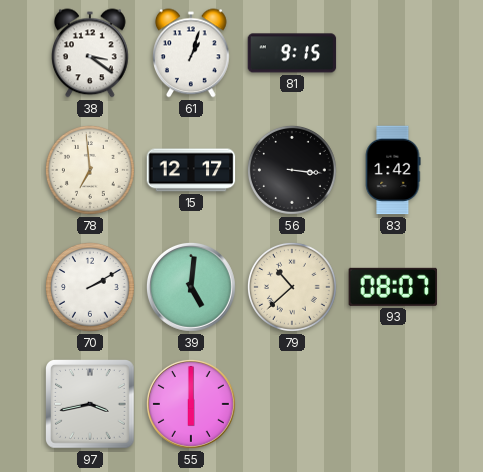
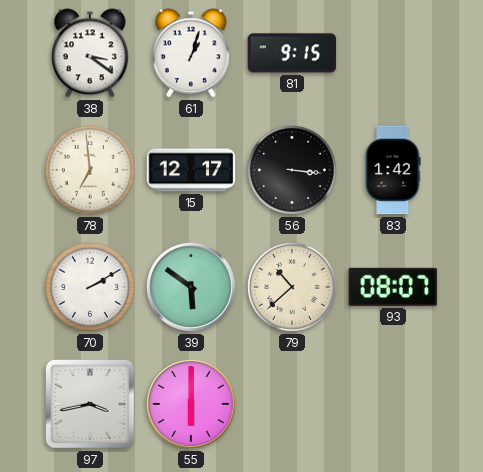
39: 5:01 -> 5:51 (191, 287)
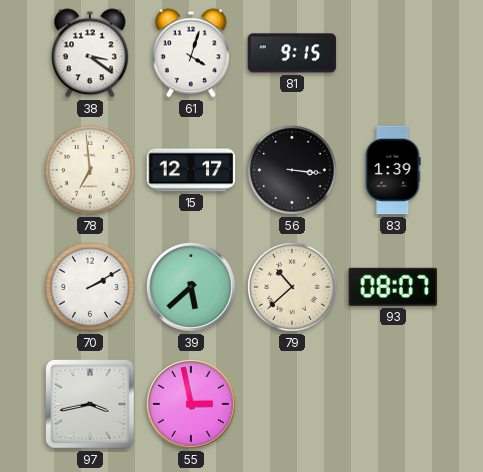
61: 1:03 -> 4:03 (192, 53)
83: 1:42 -> 1:39 (393, 170)
39: 5:51 -> 5:38 (191, 287)
55: 6:00 -> 2:58 (191, 404)
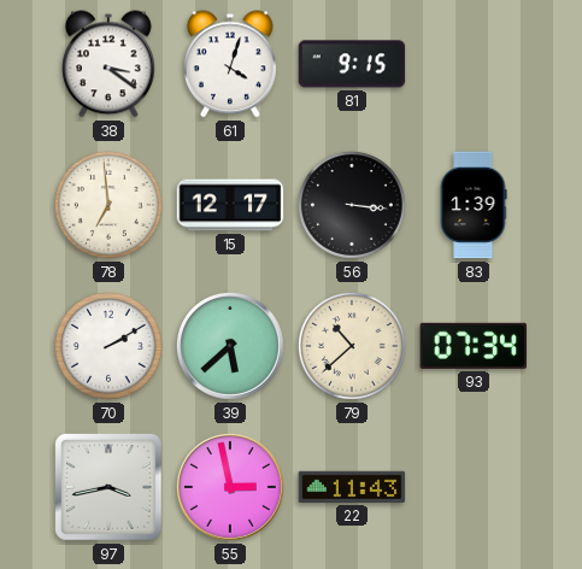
93: 08:07 -> 07:34 (472, 346)
22: none -> 11:43 (352, 487)
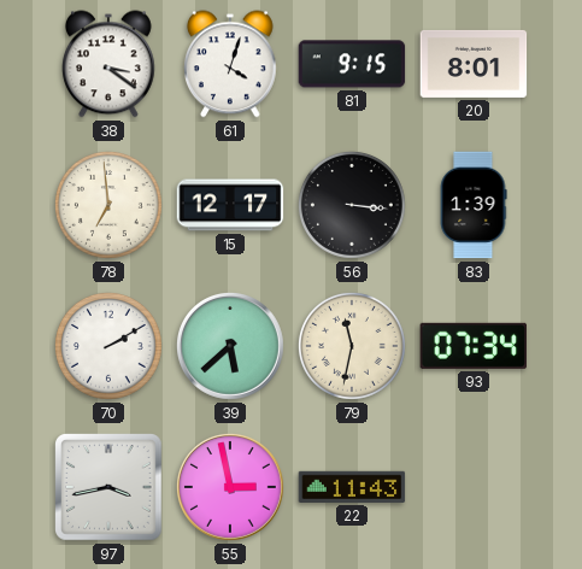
20: none -> 8:01 (474, 64)
79: 10:38 -> 11:32 (352, 346)
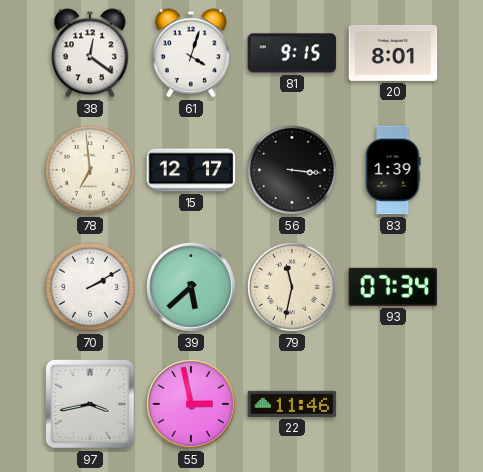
38: 3:21 -> 12:21 (91, 53)
22: 11:43 -> 11:46 (292, 404)
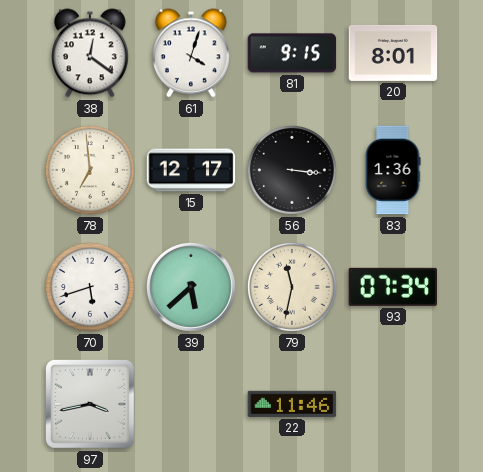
83: 1:39 -> 1:36 (393, 170)
70: 2:10 -> 5:42 (90, 287)
55: 2:58 -> none (191, 404)
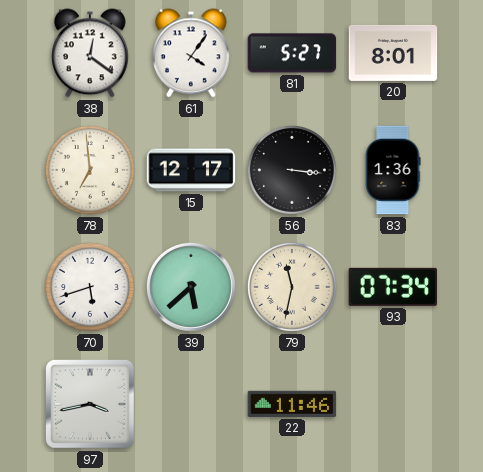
61: 4:03 -> 4:06 (192, 53)
81: 9:15 -> 5:27 (292, 53)
